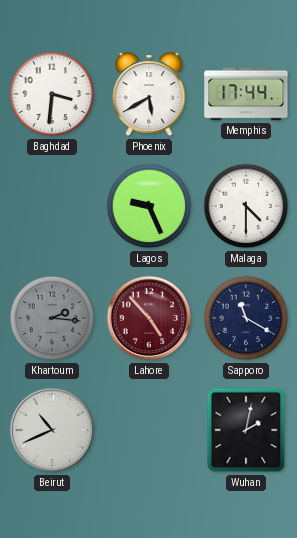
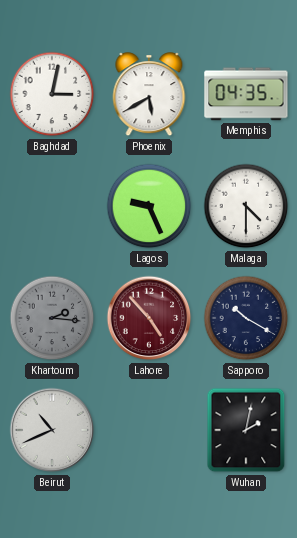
Baghdad: 3:31 -> 3:02 (52, 94)
Memphis: 17:44 -> 04:35 (246, 94)
Sapporo: 11:20 -> 10:20 (246, 318)
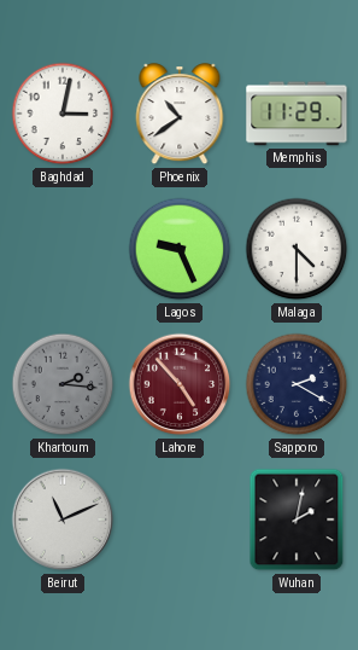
Phoenix: 5:40 -> 10:39 (180, 115)
Memphis: 04:35 -> 11:29 (297, 114)
Sapporo: 10:20 -> 2:20 (297, 384)
Beirut: 10:41 -> 11:11 (63, 520)
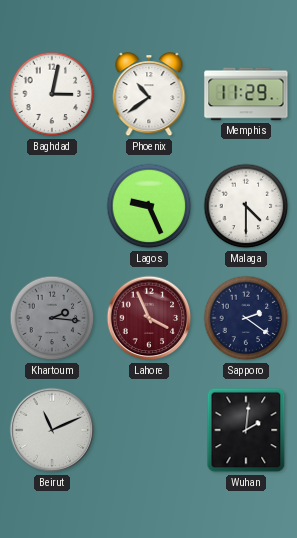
Lahore: 4:53 -> 3:56 (149, 318)
Sapporo: 2:20 -> 2:21 (246, 318)
Wuhan: 2:02 -> 2:01 (246, 430)
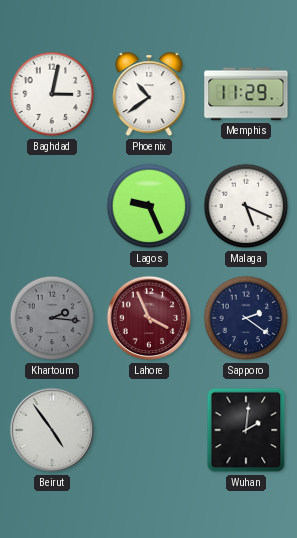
Malaga: 4:30 -> 5:19 (246, 206)
Beirut: 11:11 -> 4:54 (52, 430)
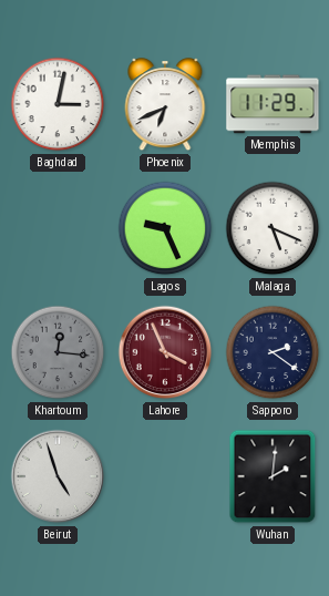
Phoenix: 10:39 -> 6:41 (165, 105)
Khartoum: 2:16 -> 12:16 (58, 352)
Beirut: 4:54 -> 4:57 (58, 476)
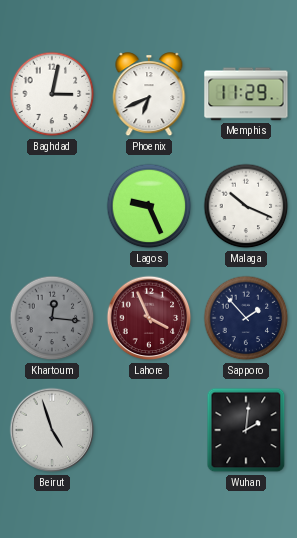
Malaga: 5:19 -> 10:19 (246, 206)
Sapporo: 2:21 -> 1:53 (246, 318)
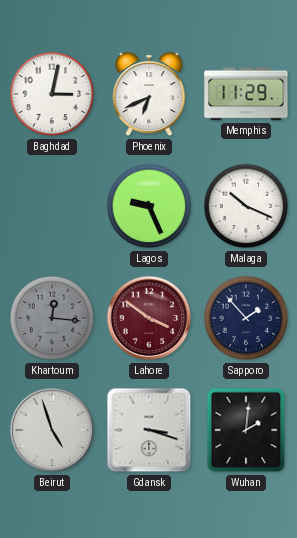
Lahore: 3:56 -> 3:51 (149, 318)
Gdansk: none -> 3:18 (149, 430)
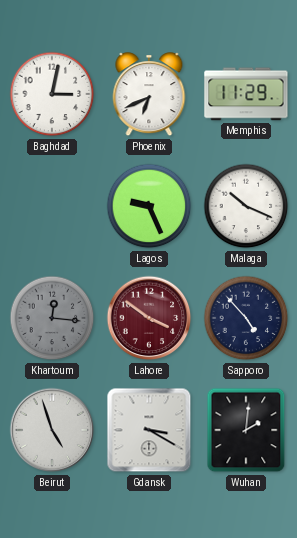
Sapporo: 1:53 -> 4:53 (246, 318)
Gdansk: 3:18 -> 3:20 (149, 430)
